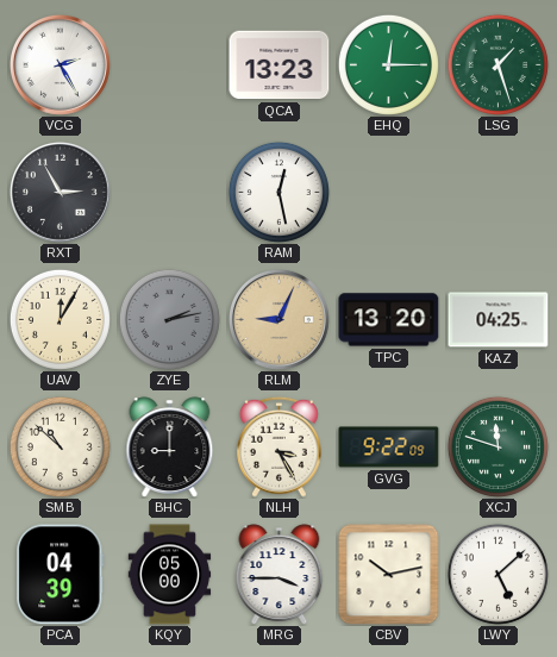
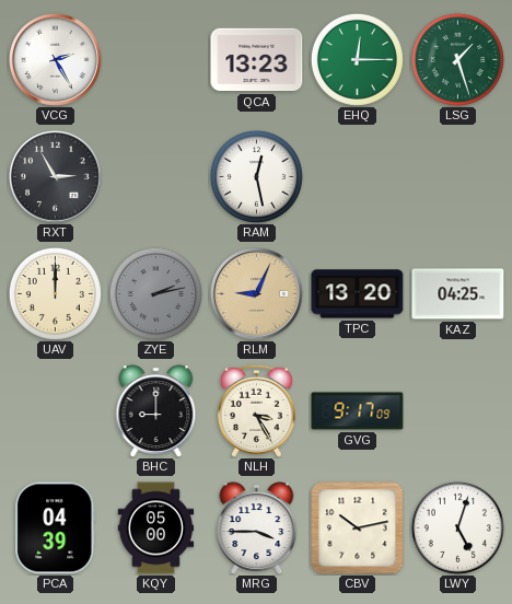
UAV: 12:05 -> 12:00 (55, 293)
SMB: 10:52 -> none (60, 446)
GVG: 9:22 -> 9:17 (358, 411)
XCJ: 11:48 -> none (497, 446)
LWY: 5:08 -> 5:03 (457, 527)
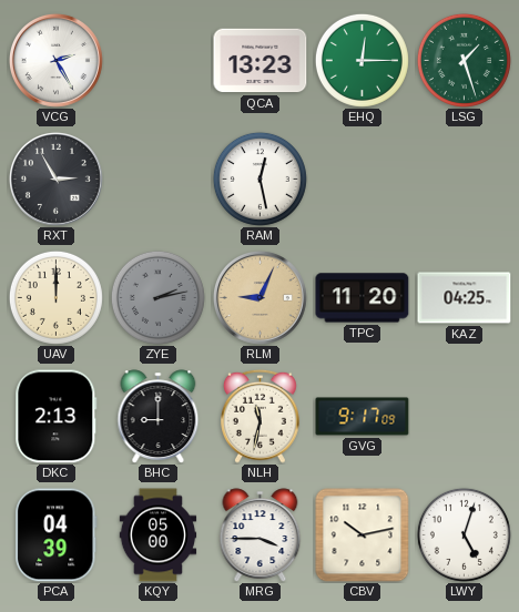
TPC: 13:20 -> 11:20 (363, 298)
DKC: none -> 2:13 (57, 417)
NLH: 3:25 -> 11:32 (261, 416)
